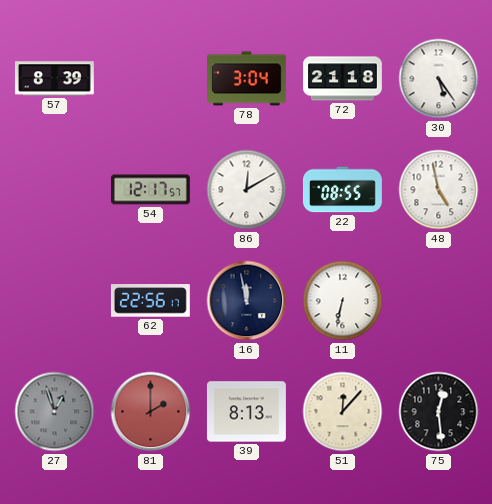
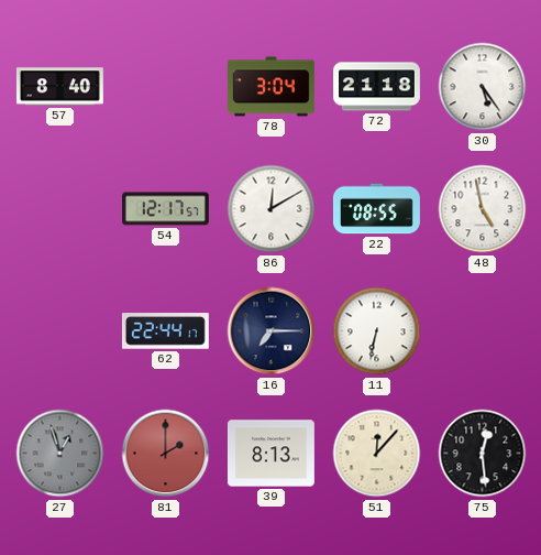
57: 8:39 -> 8:40 (59, 87)
62: 22:56 -> 22:44 (165, 331)
16: 11:58 -> 7:15 (272, 331)
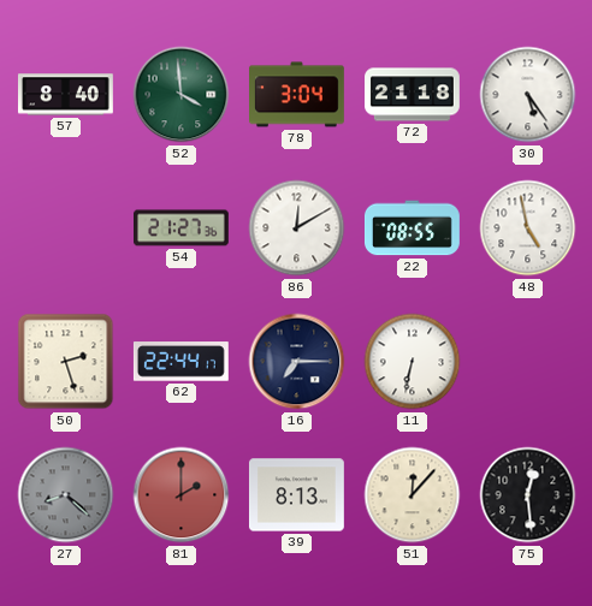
52: none -> 3:59 (182, 95)
54: 12:17 -> 21:27 (182, 228)
50: none -> 2:27 (66, 362)
27: 12:57 -> 8:22 (66, 495)
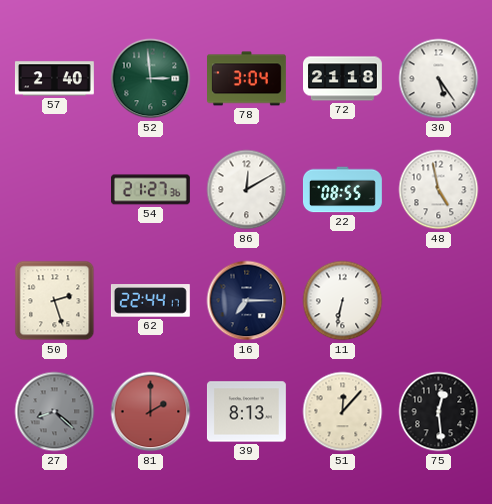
57: 8:40 -> 2:40 (54, 79)
52: 3:59 -> 2:59 (151, 79)
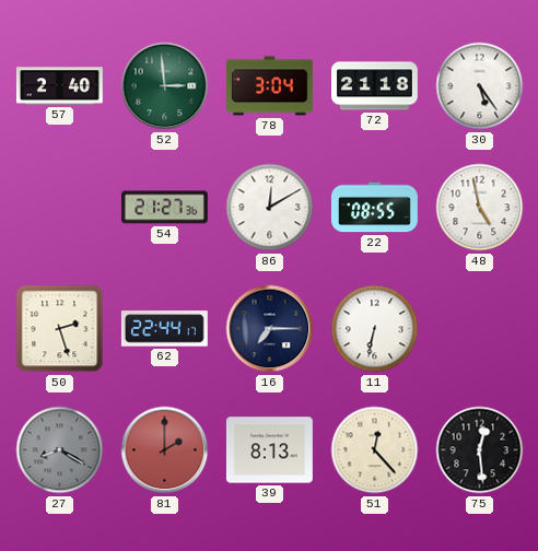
27: 8:22 -> 8:20 (60, 450)
51: 12:07 -> 12:23 (375, 450)
